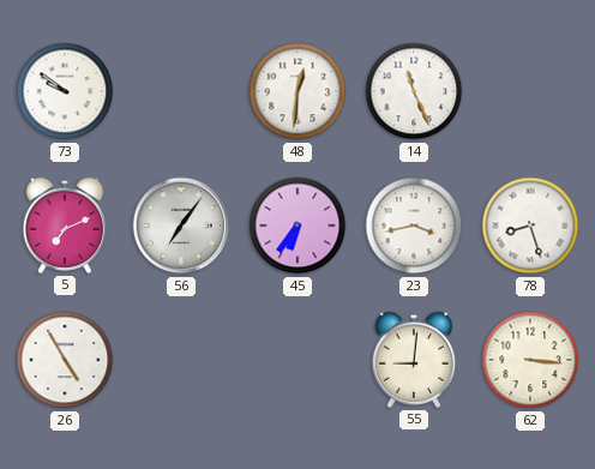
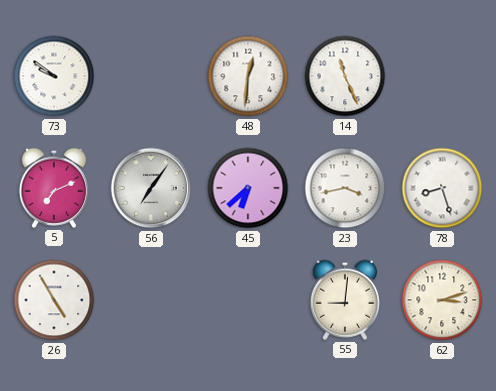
45: 6:36 -> 6:38 (248, 188)
62: 3:16 -> 3:12 (442, 300)
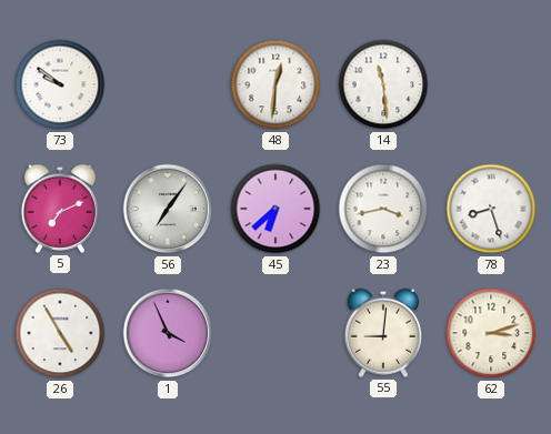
14: 11:26 -> 11:29 (383, 84)
1: none -> 3:56 (168, 333)
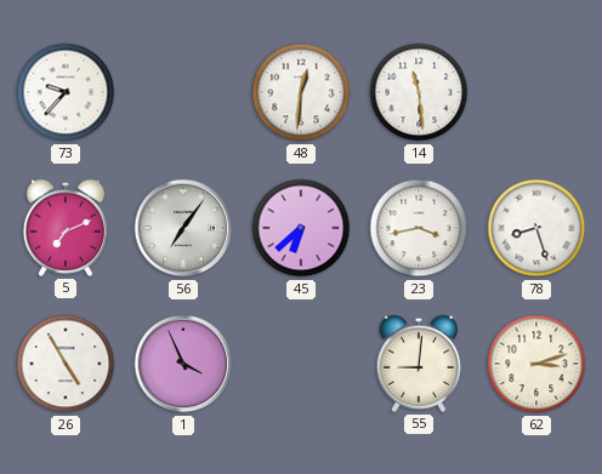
73: 9:51 -> 9:37 (66, 92)
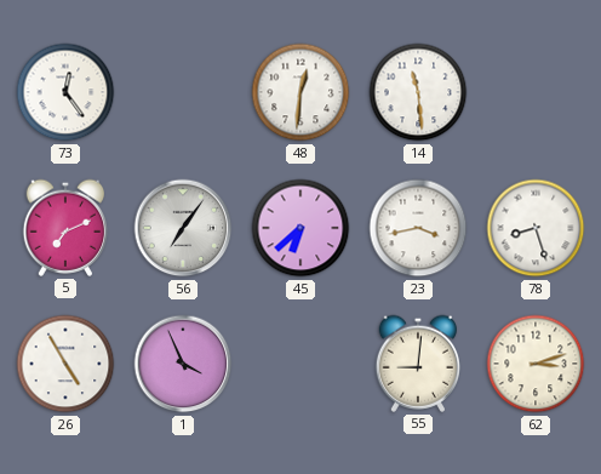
73: 9:37 -> 12:24 (65, 92)
